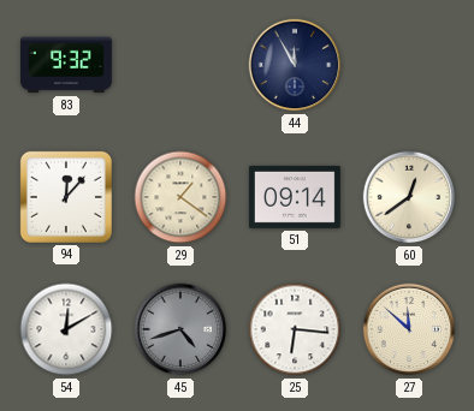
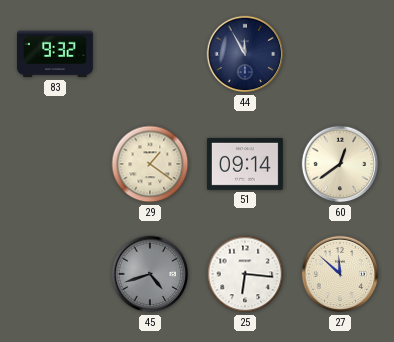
94: 12:07 -> none (66, 197)
54: 12:10 -> none (66, 329)
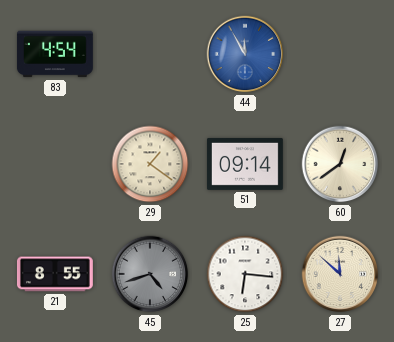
83: 9:32 -> 4:54 (55, 54)
44 dial: navy -> blue (245, 54)
21: none -> 8:55 (55, 274)
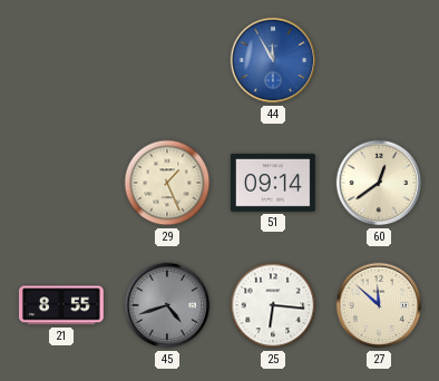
83: 4:54 -> none (55, 54)
29: 1:21 -> 1:26 (167, 183)
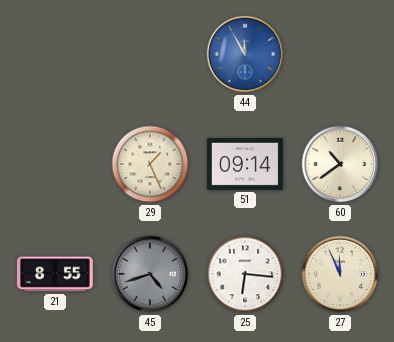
60: 12:39 -> 10:39 (340, 164)
27: 11:52 -> 11:56 (340, 274)
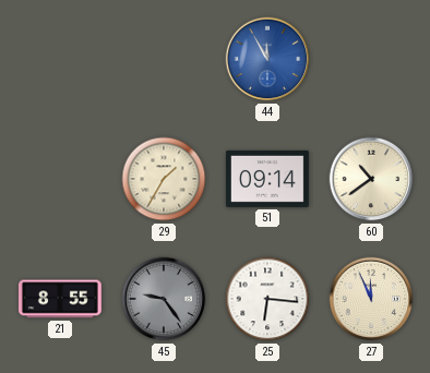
29: 1:26 -> 1:35 (164, 179)
45: 4:42 -> 9:24 (164, 299)
